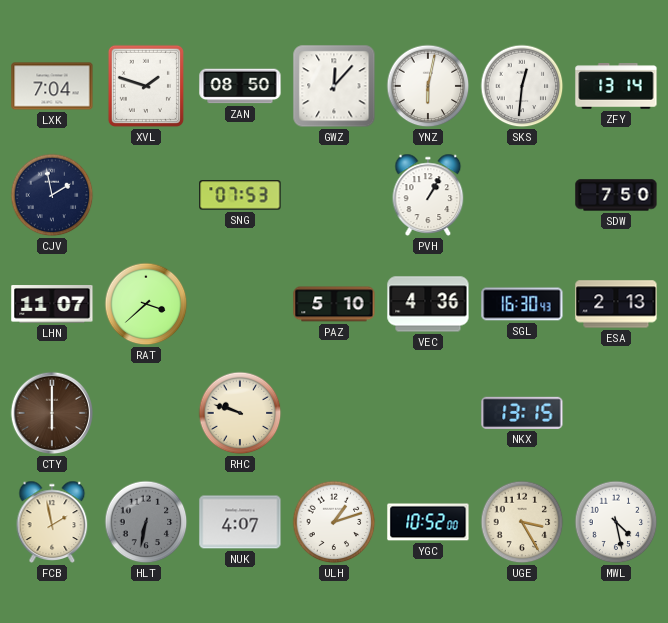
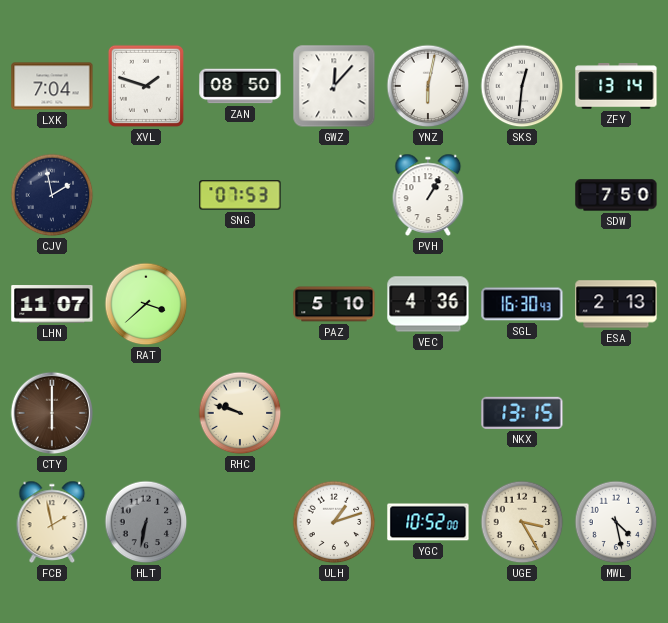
NUK: 4:07 -> none (240, 522)
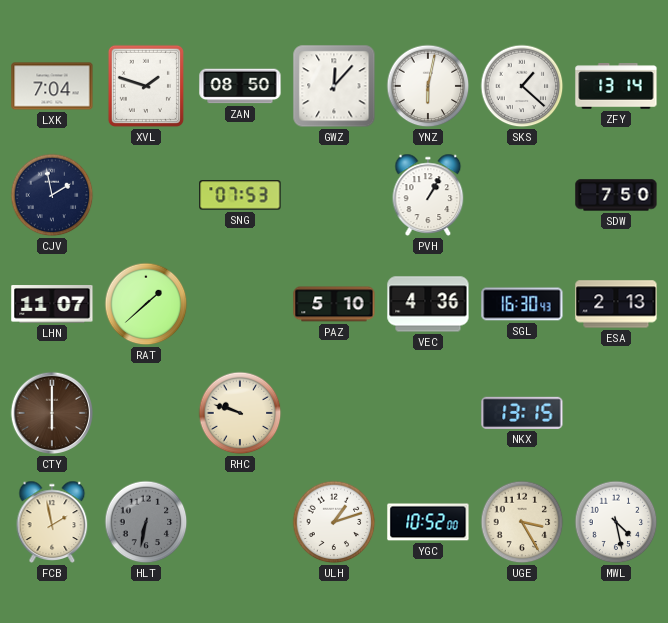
SKS: 12:31 -> 1:22 (522, 86)
RAT: 3:38 -> 1:38 (146, 304)
